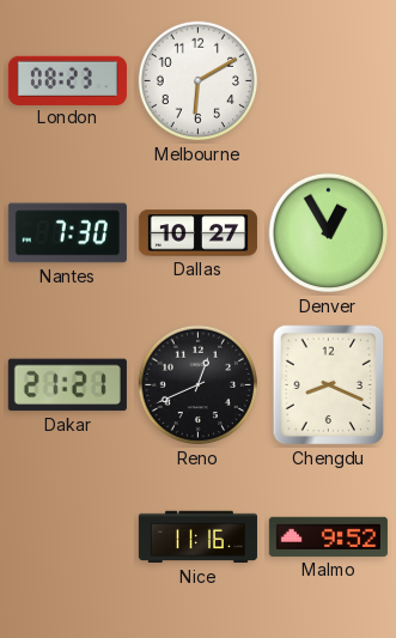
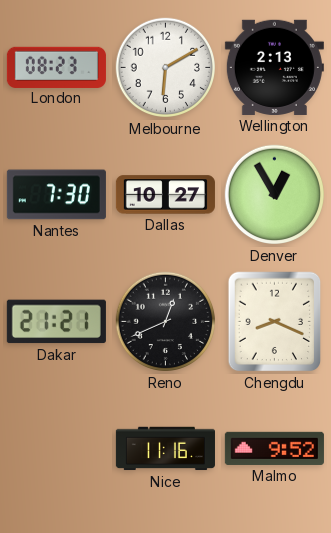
Wellington: none -> 2:13 (274, 67)
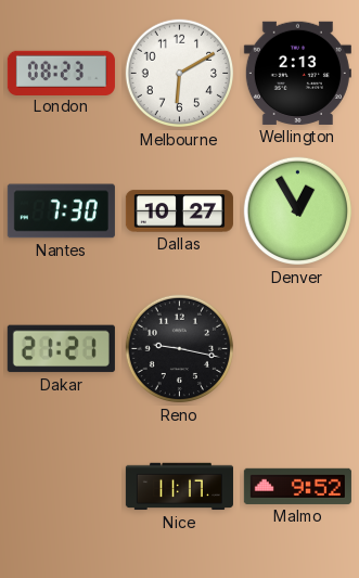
Reno: 12:41 -> 9:17 (180, 349)
Chengdu: 8:19 -> none (275, 322)
Nice: 11:16 -> 11:17 (179, 487)
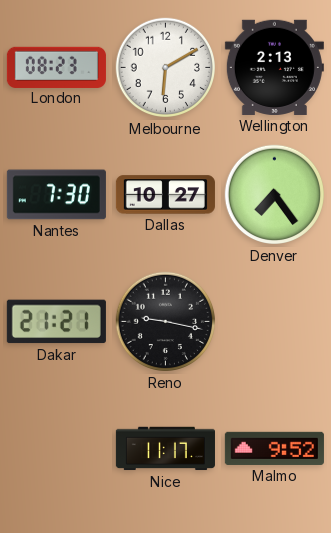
Denver: 12:55 -> 7:24 (275, 195)
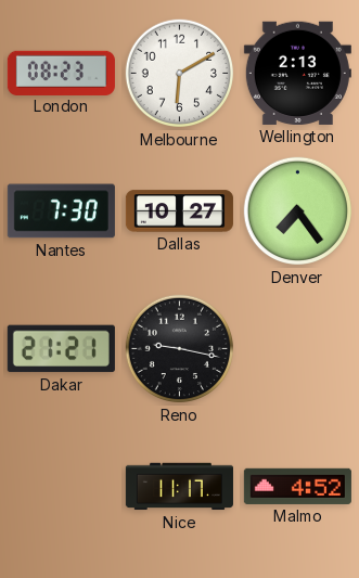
Malmo: 9:52 -> 4:52 (297, 486)
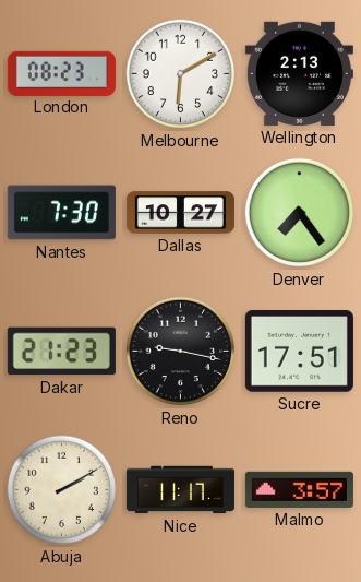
Dakar: 21:21 -> 21:23 (61, 352)
Sucre: none -> 17:51 (299, 352)
Abuja: none -> 2:10 (62, 490)
Malmo: 4:52 -> 3:57 (299, 489)
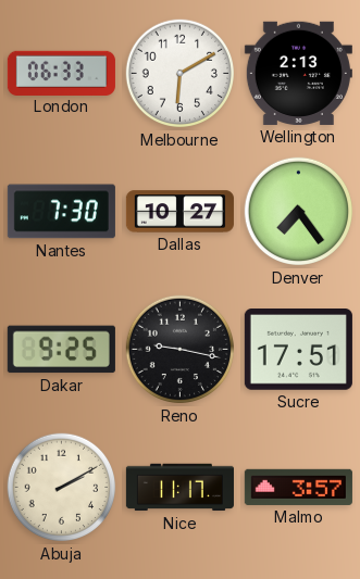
London: 08:23 -> 06:33 (61, 73)
Dakar: 21:23 -> 9:25 (61, 350)
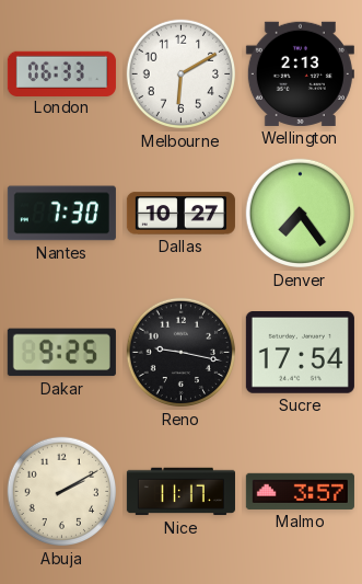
Sucre: 17:51 -> 17:54 (300, 353)
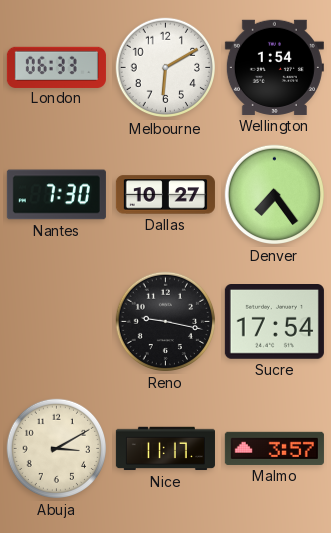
Wellington: 2:13 -> 1:54 (274, 67)
Dakar: 9:25 -> none (61, 353)
Abuja: 2:10 -> 3:10 (57, 449)
